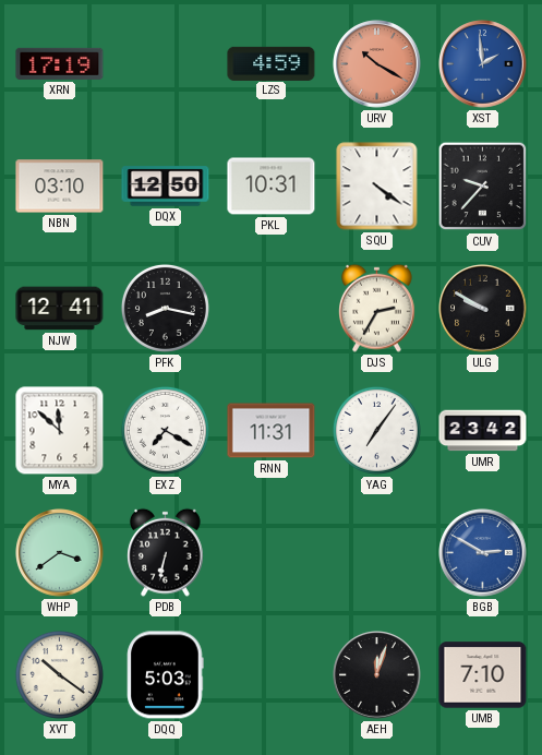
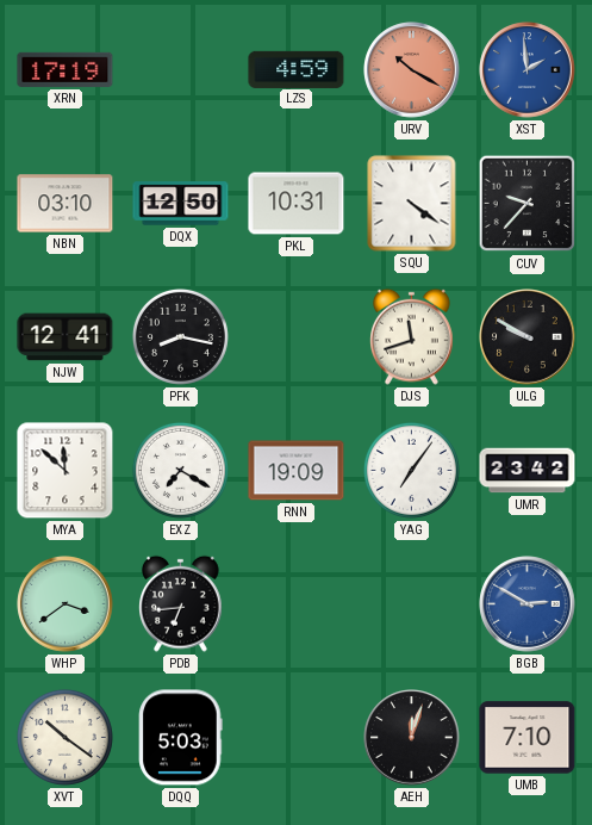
DJS: 2:35 -> 11:42 (412, 336)
RNN: 11:31 -> 19:09 (297, 471)
PDB: 6:32 -> 6:44 (181, 603)
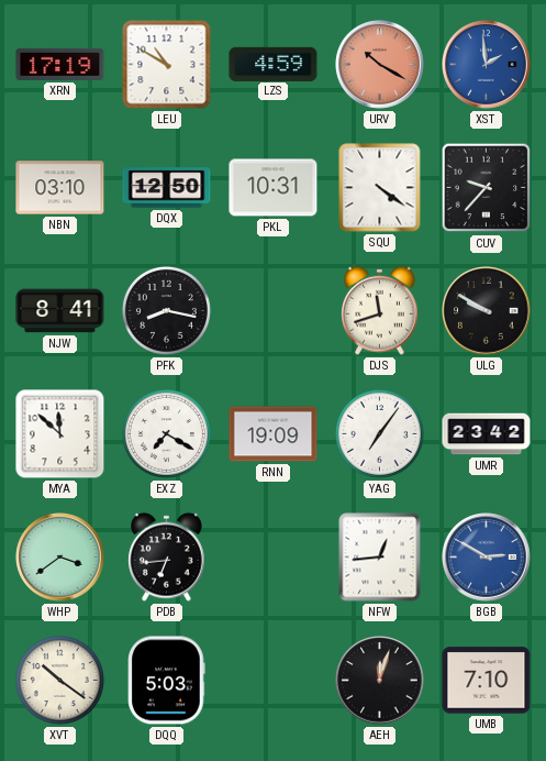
LEU: none -> 10:50 (167, 65)
NJW: 12:41 -> 8:41 (60, 311)
NFW: none -> 12:44 (380, 558)
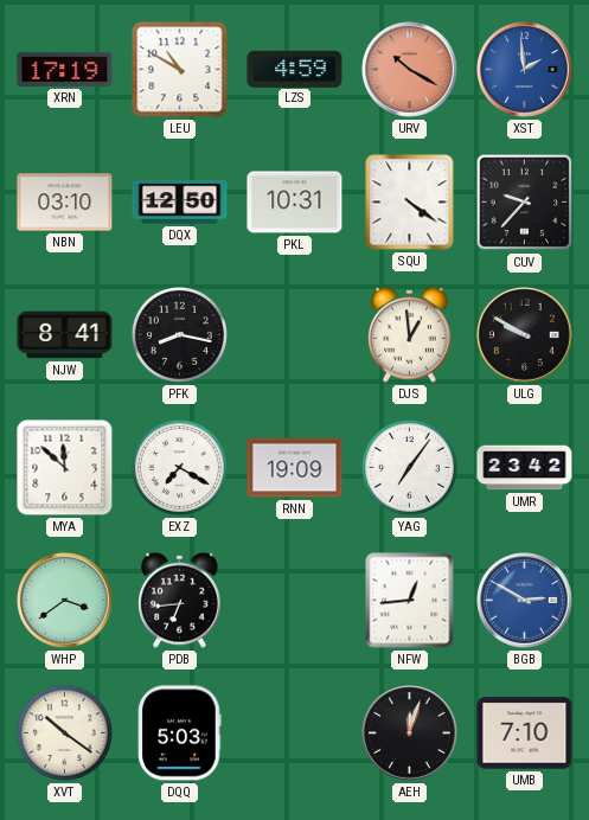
DJS: 11:42 -> 12:59 (410, 334)
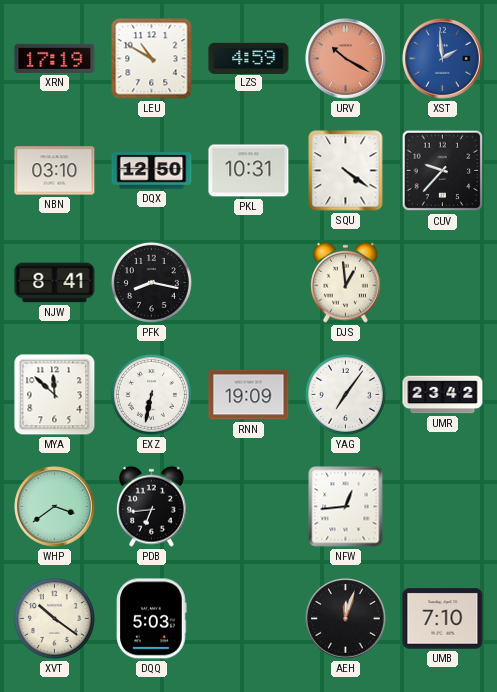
ULG: 9:50 -> none (525, 335)
EXZ: 7:20 -> 6:32 (151, 394)
BGB: 2:50 -> none (525, 601)
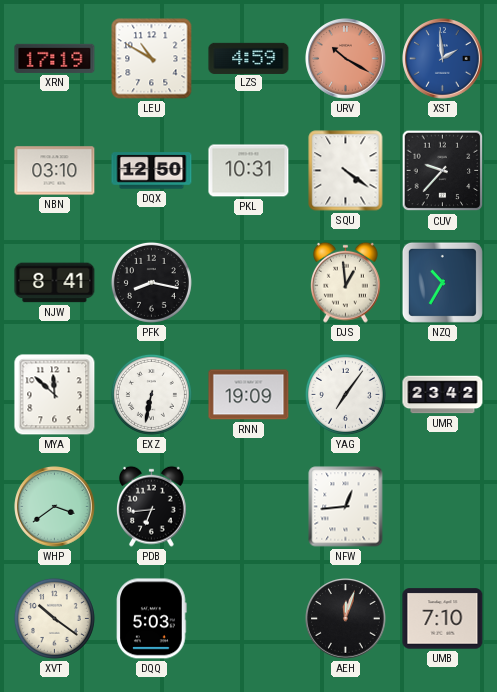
NZQ: none -> 10:35 (442, 282)
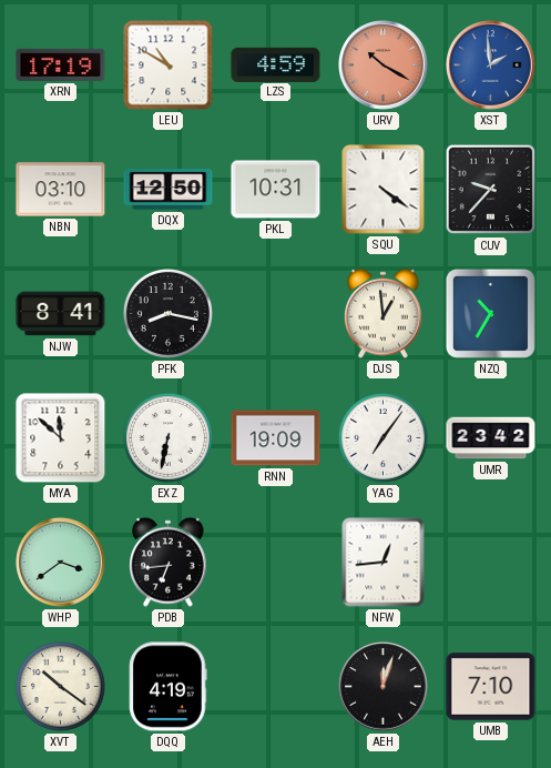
DQQ: 5:03 -> 4:19 (169, 687)
